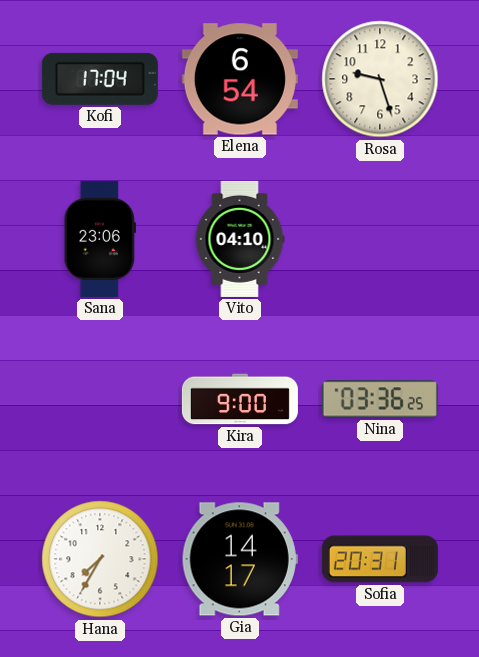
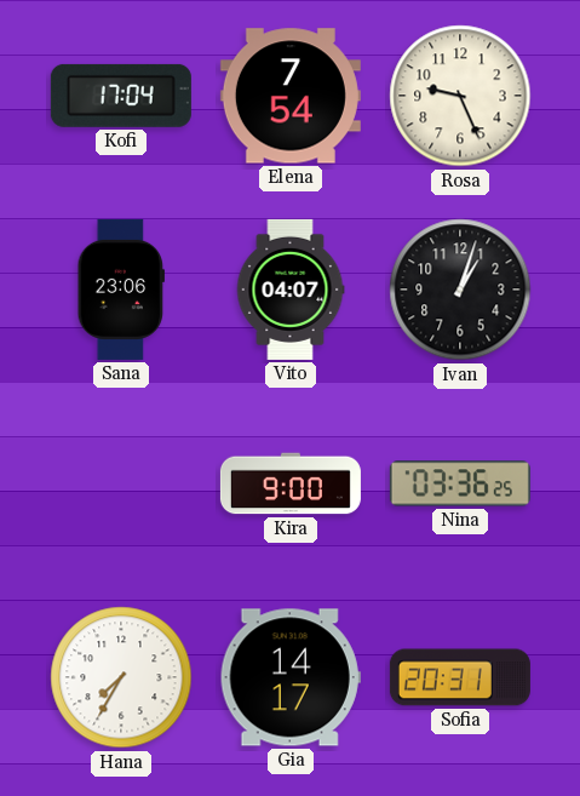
Elena: 6:54 -> 7:54 (291, 96)
Rosa: 9:27 -> 9:26 (460, 96)
Vito: 04:10 -> 04:07 (291, 290)
Ivan: none -> 1:03 (460, 290)
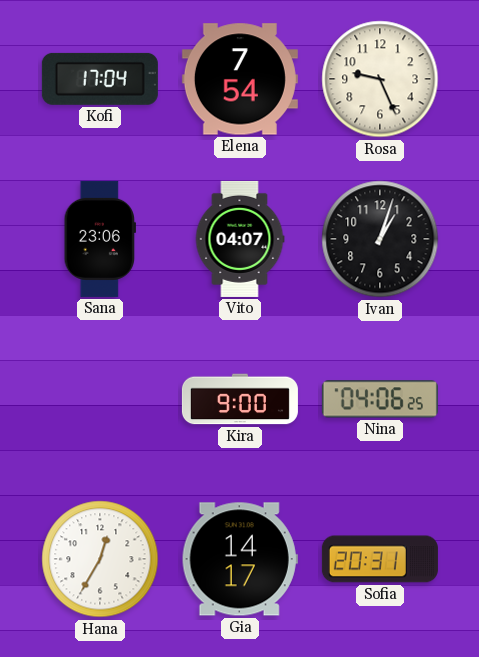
Nina: 03:36 -> 04:06 (380, 399)
Hana: 7:35 -> 12:35 (100, 559)
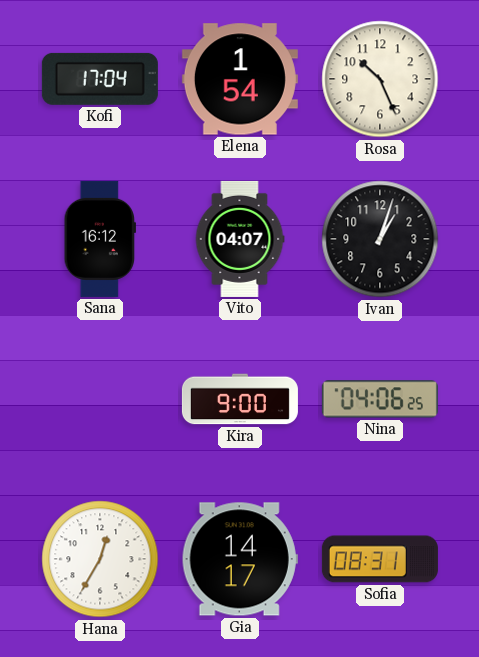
Elena: 7:54 -> 1:54 (240, 79)
Rosa: 9:26 -> 10:26 (380, 79)
Sana: 23:06 -> 16:12 (99, 239)
Sofia: 20:31 -> 08:31 (380, 559)
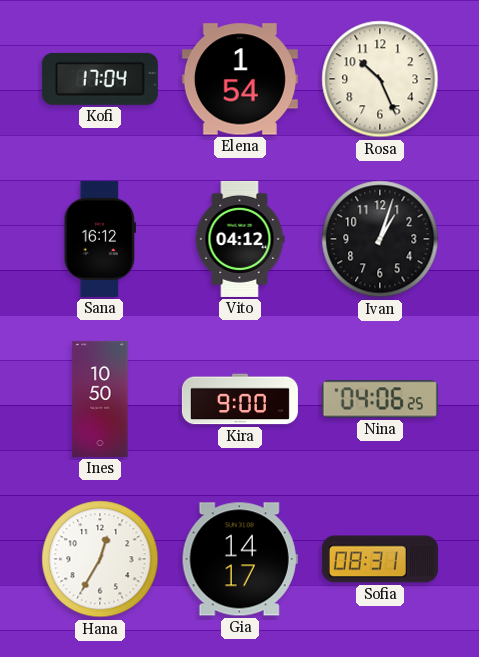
Vito: 04:07 -> 04:12 (240, 239)
Ines: none -> 10:50 (100, 399)
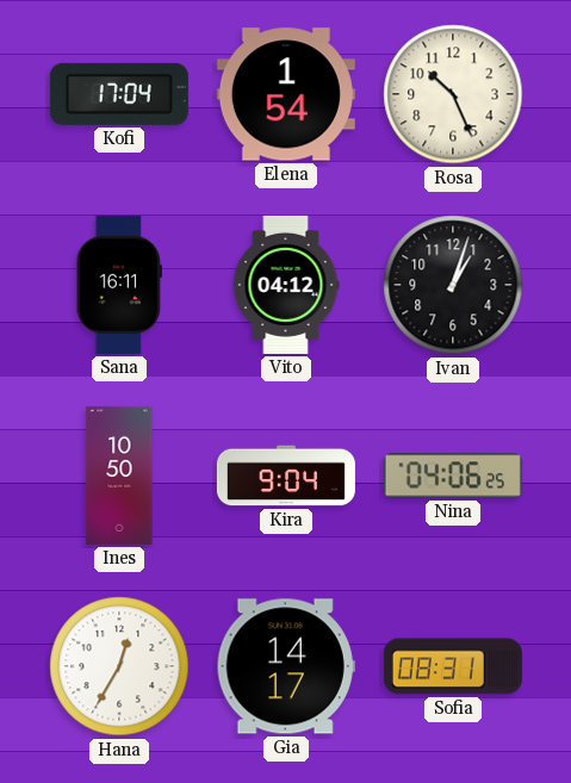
Sana: 16:12 -> 16:11 (118, 285)
Kira: 9:00 -> 9:04 (286, 476)
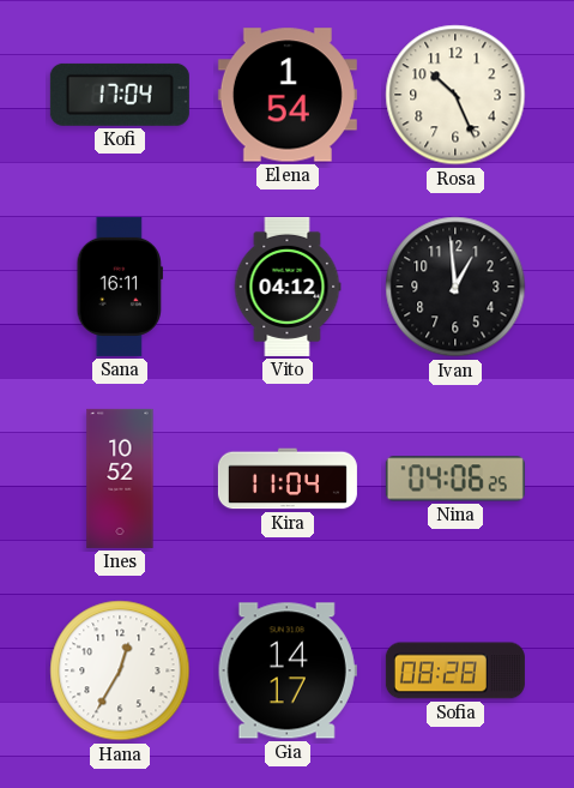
Ivan: 1:03 -> 12:59 (455, 287)
Ines: 10:50 -> 10:52 (120, 479)
Kira: 9:04 -> 11:04 (288, 479)
Sofia: 08:31 -> 08:28 (455, 670)
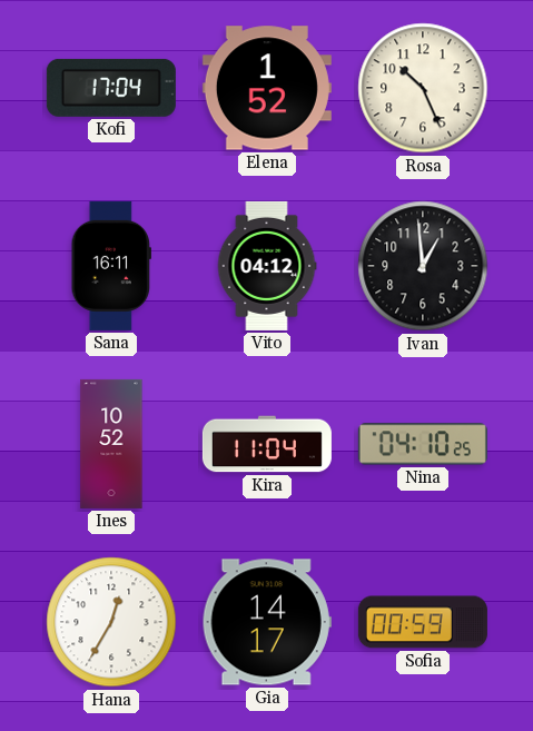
Elena: 1:54 -> 1:52 (267, 88)
Nina: 04:06 -> 04:10 (423, 444)
Sofia: 08:28 -> 00:59 (423, 622)
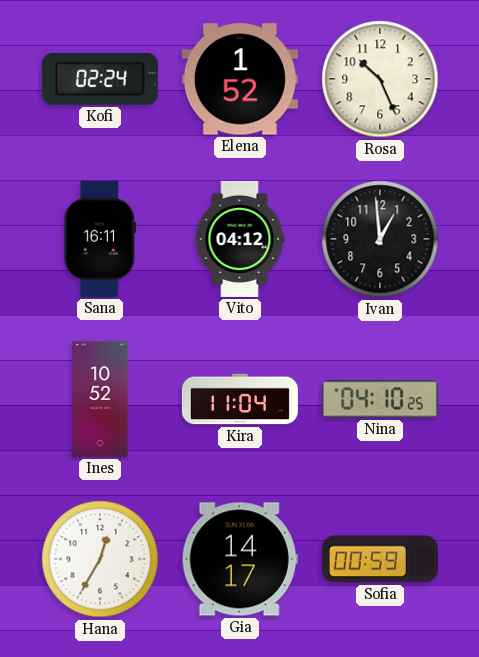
Kofi: 17:04 -> 02:24 (100, 79)
